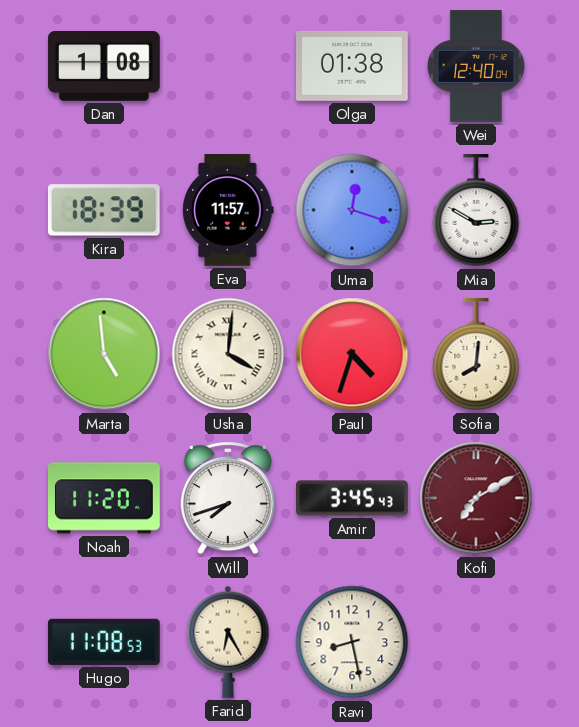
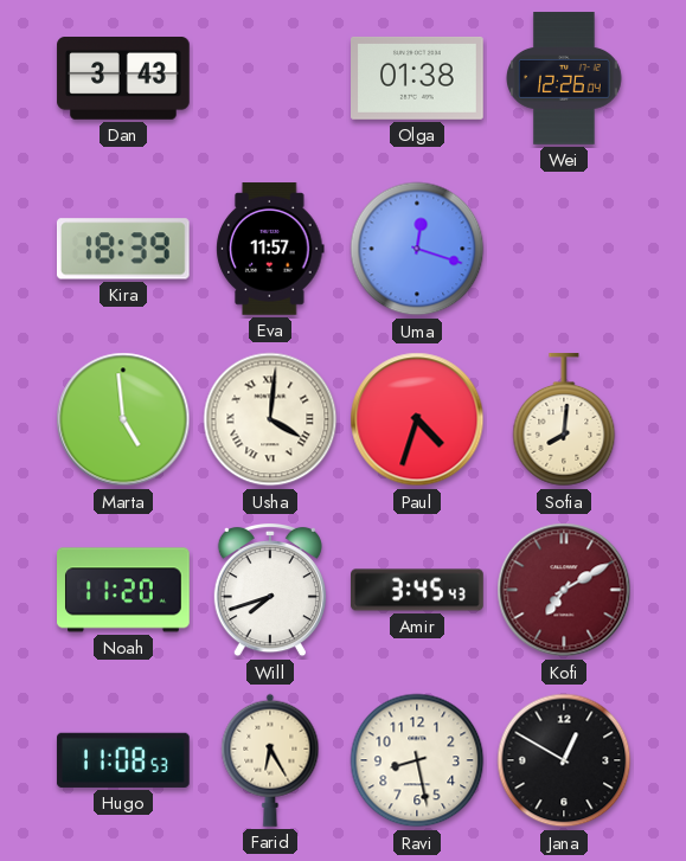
Dan: 1:08 -> 3:43 (123, 79)
Wei: 12:40 -> 12:26 (565, 78)
Mia: 2:50 -> none (476, 211)
Jana: none -> 12:50 (564, 760)
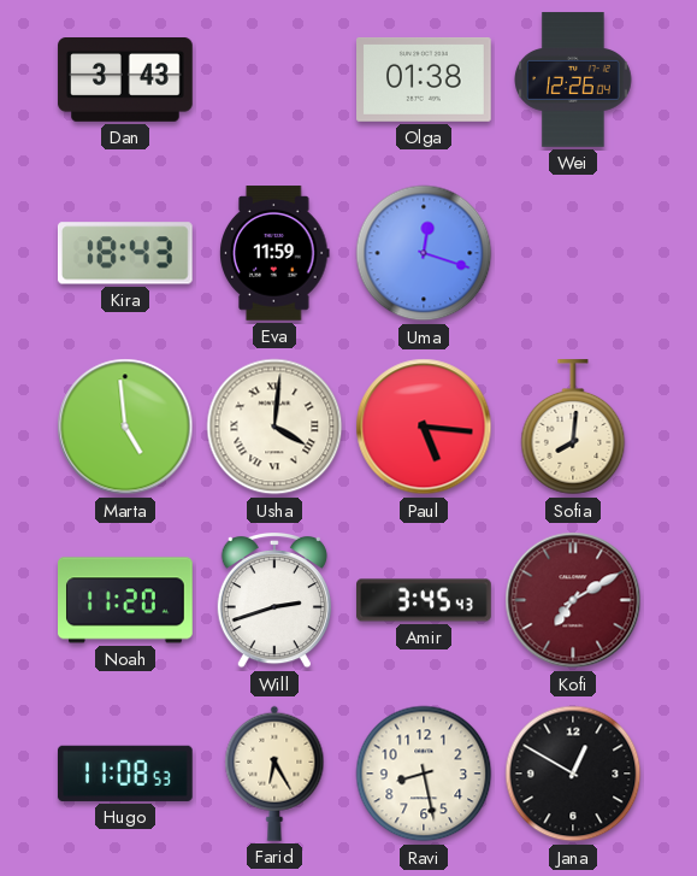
Kira: 18:39 -> 18:43 (125, 253)
Eva: 11:57 -> 11:59 (274, 253)
Paul: 4:33 -> 5:16 (424, 427)
Will: 7:42 -> 2:42 (274, 600)
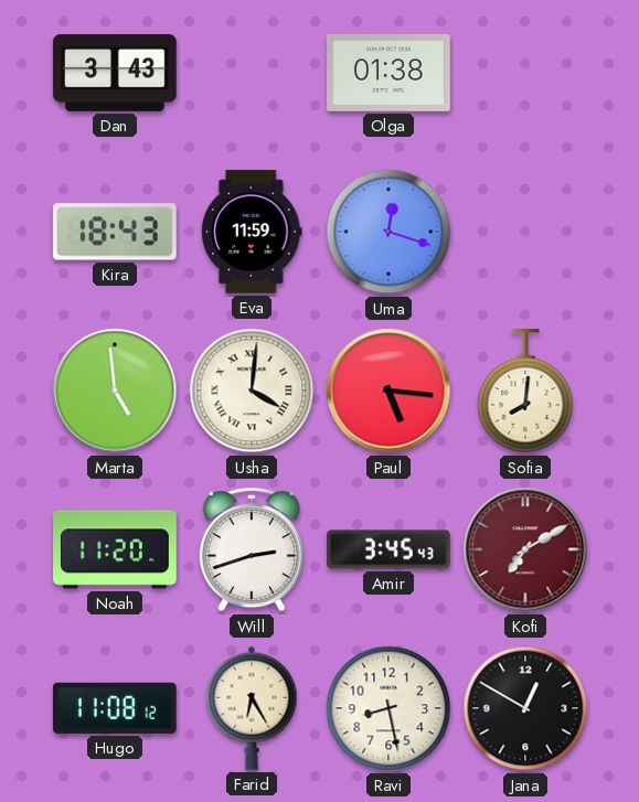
Wei: 12:26 -> none (574, 80)
Hugo: 11:08:53 -> 11:08:12 (115, 708)
